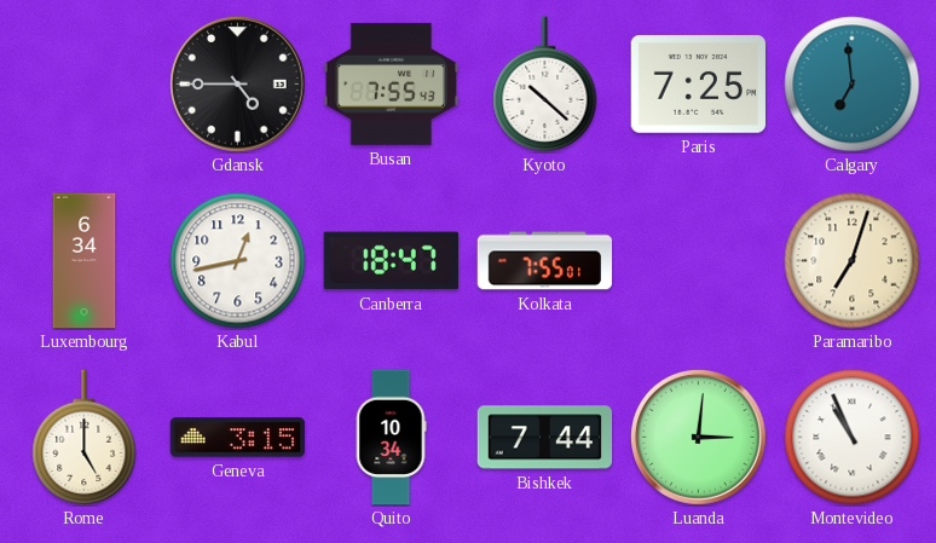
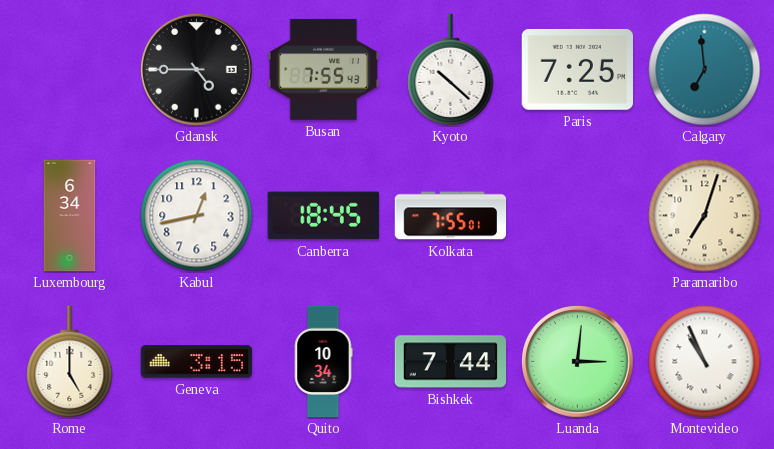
Canberra: 18:47 -> 18:45 (323, 216)
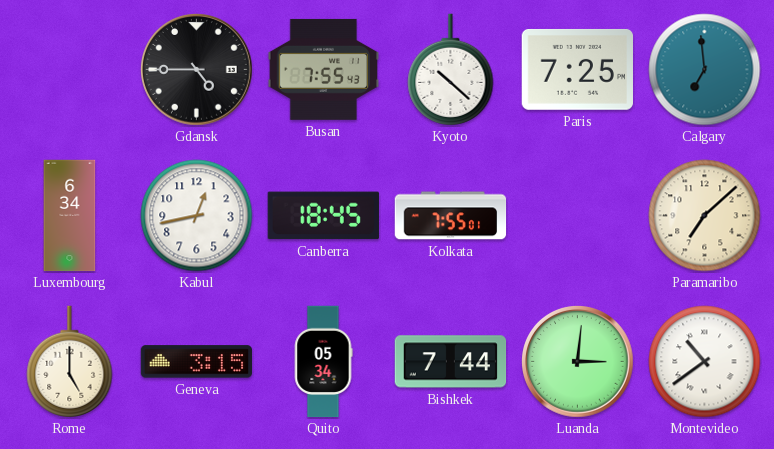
Paramaribo: 7:03 -> 7:08 (705, 216)
Quito: 10:34 -> 05:34 (323, 362)
Montevideo: 10:56 -> 10:39 (705, 362)
